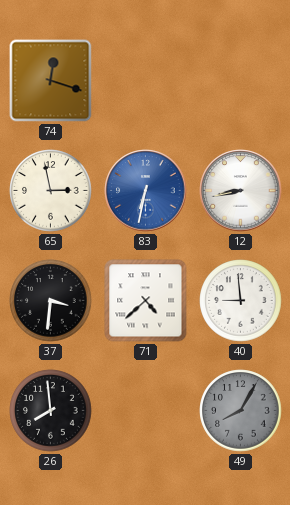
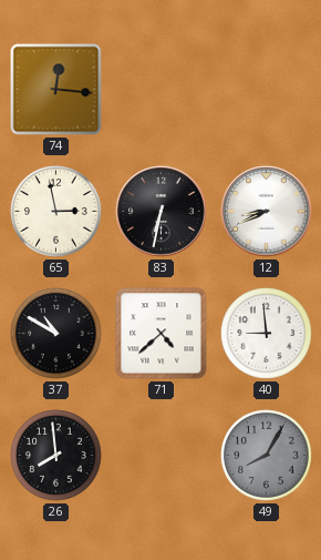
74: 12:18 -> 12:16 (56, 90)
83 dial: blue -> black (162, 212)
12: 8:43 -> 8:41 (267, 212)
37: 3:31 -> 10:50 (56, 334)
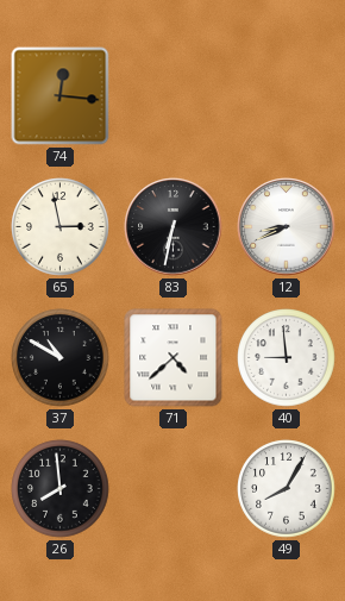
49 dial: grey -> white (287, 489)
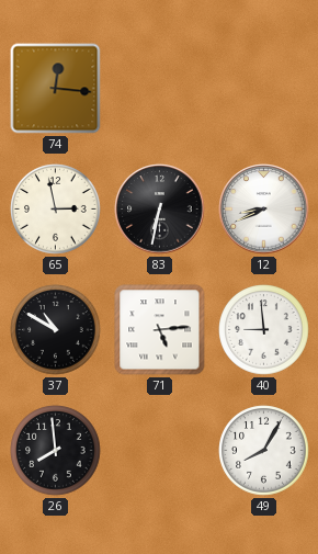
71: 4:38 -> 5:14 (160, 330)
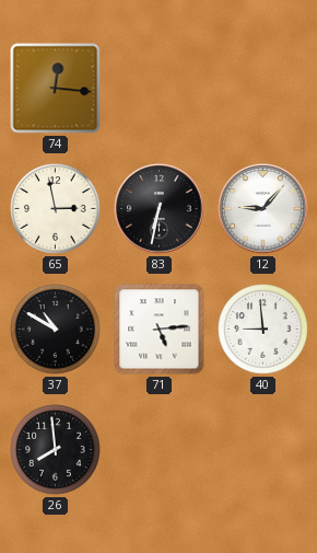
12: 8:41 -> 9:07 (263, 209)
49: 8:05 -> none (264, 451)
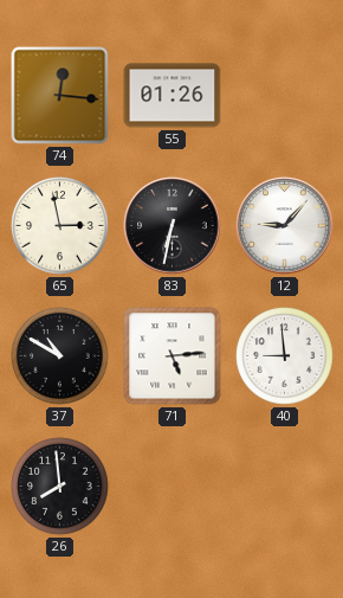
55: none -> 01:26 (173, 96)
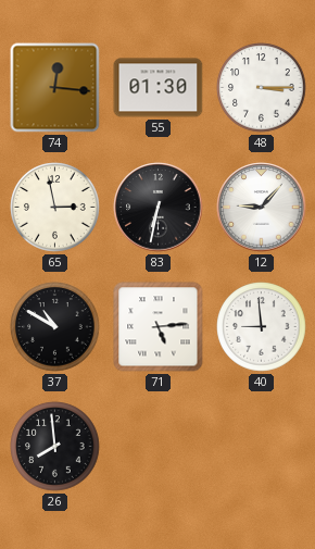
55: 01:26 -> 01:30 (159, 88)
48: none -> 3:15 (262, 88)
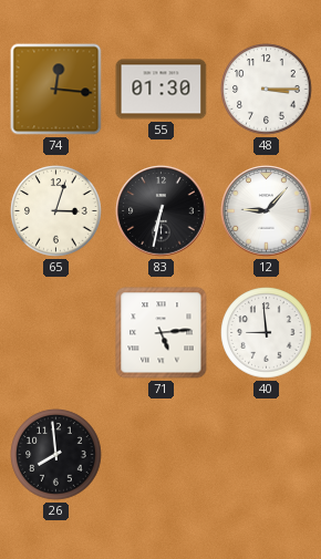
65: 2:58 -> 3:03 (56, 211)
37: 10:50 -> none (55, 327)
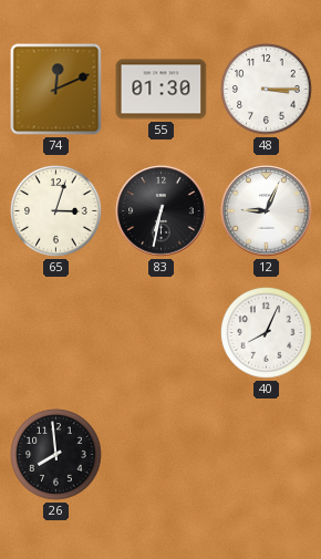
74: 12:16 -> 12:11 (56, 90)
12: 9:07 -> 9:04 (267, 211)
71: 5:14 -> none (162, 333)
40: 8:59 -> 8:04 (267, 333)
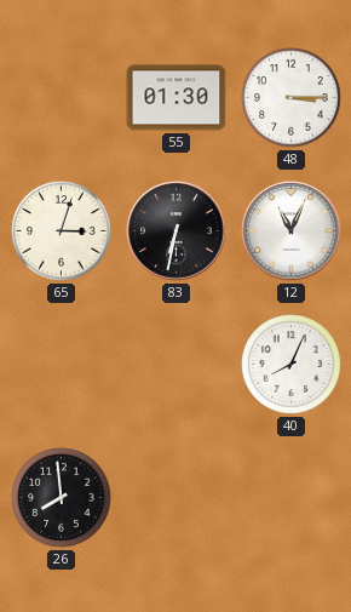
74: 12:11 -> none (56, 90)
12: 9:04 -> 11:04 (292, 231)
